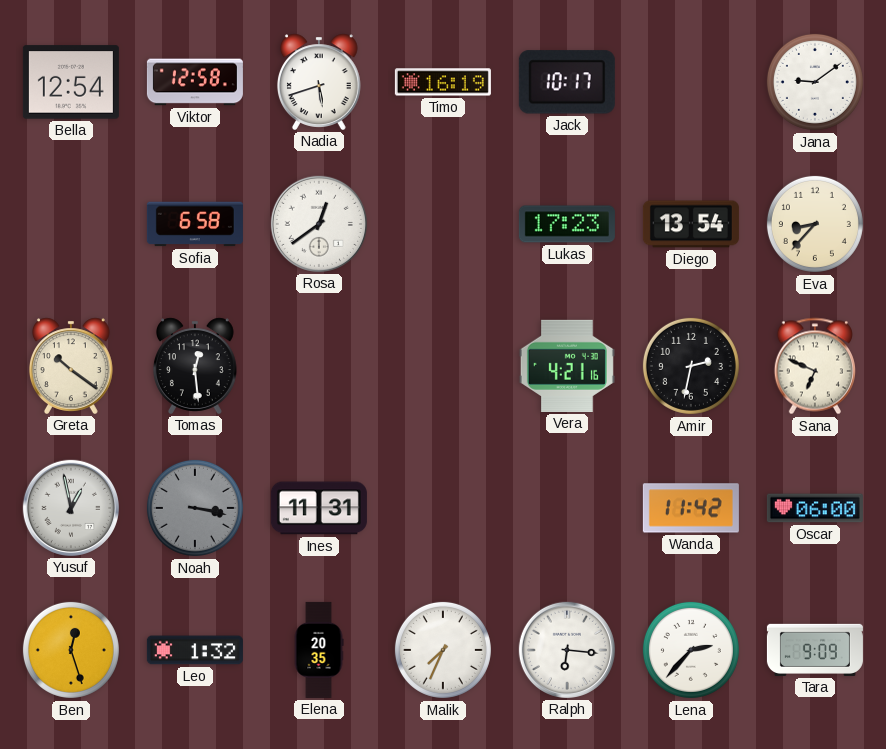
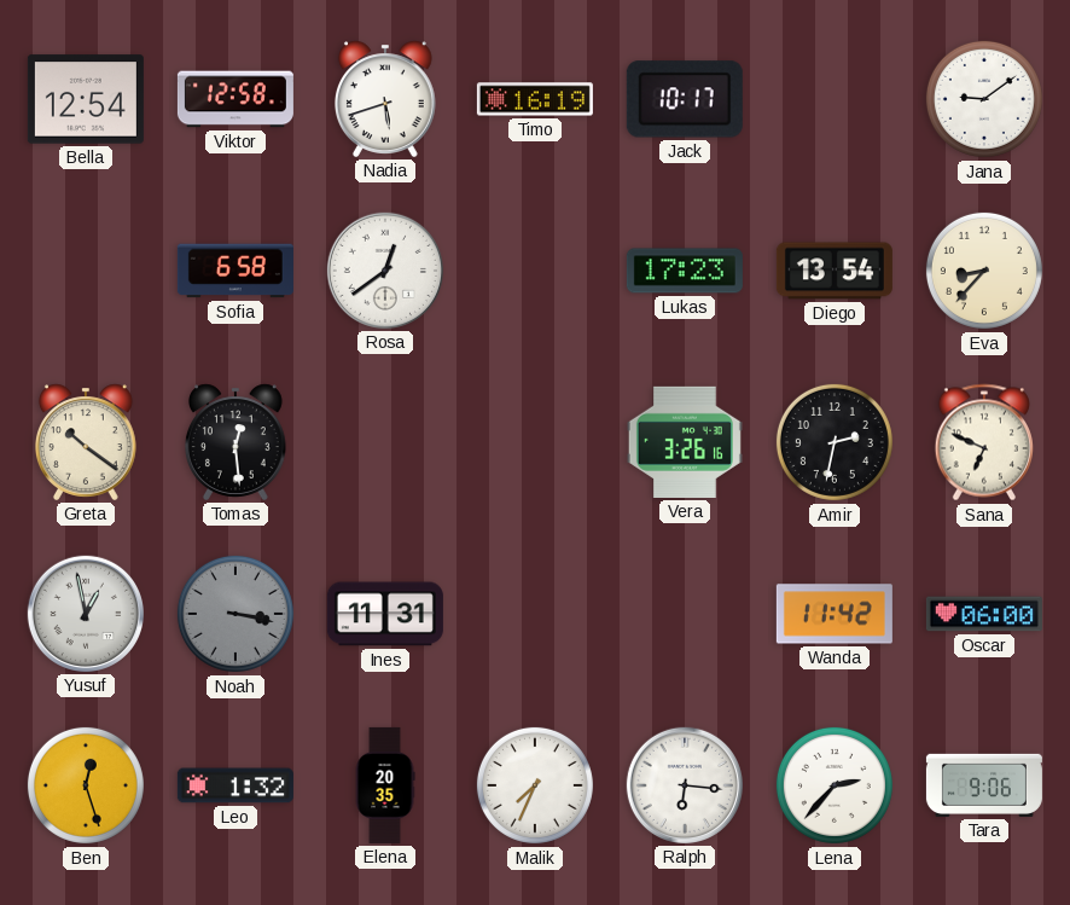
Vera: 4:21 -> 3:26 (685, 442)
Tara: 9:09 -> 9:06 (984, 785)
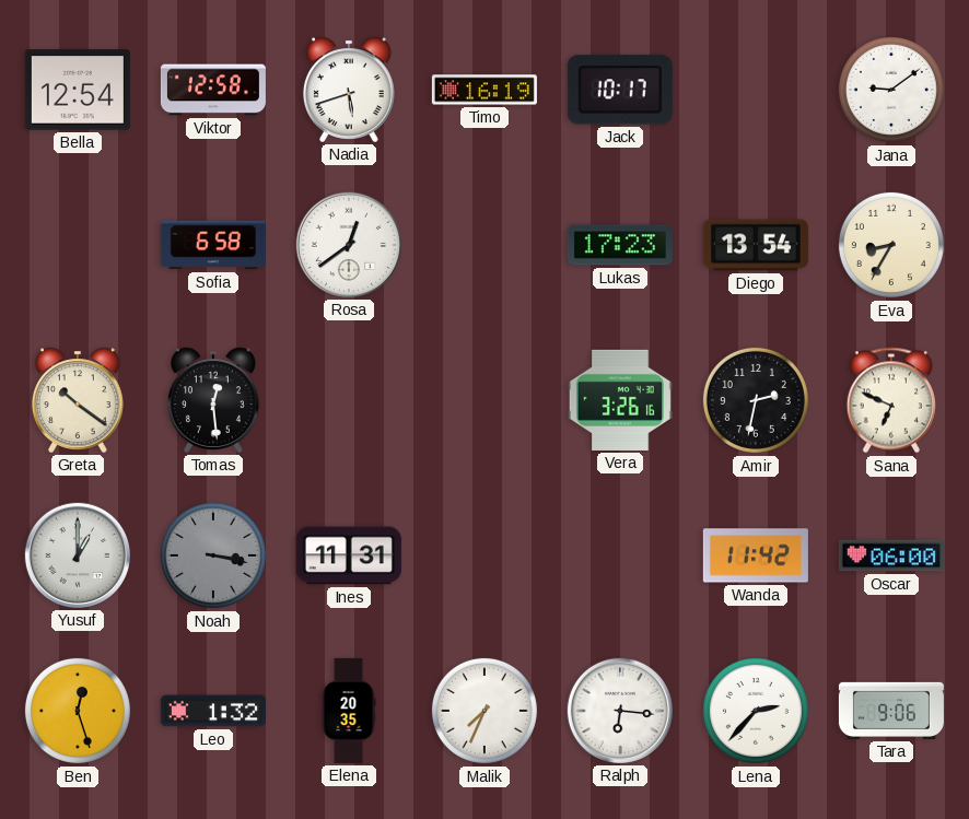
Eva: 8:37 -> 8:35 (891, 245)
Yusuf: 12:58 -> 1:00 (78, 555)
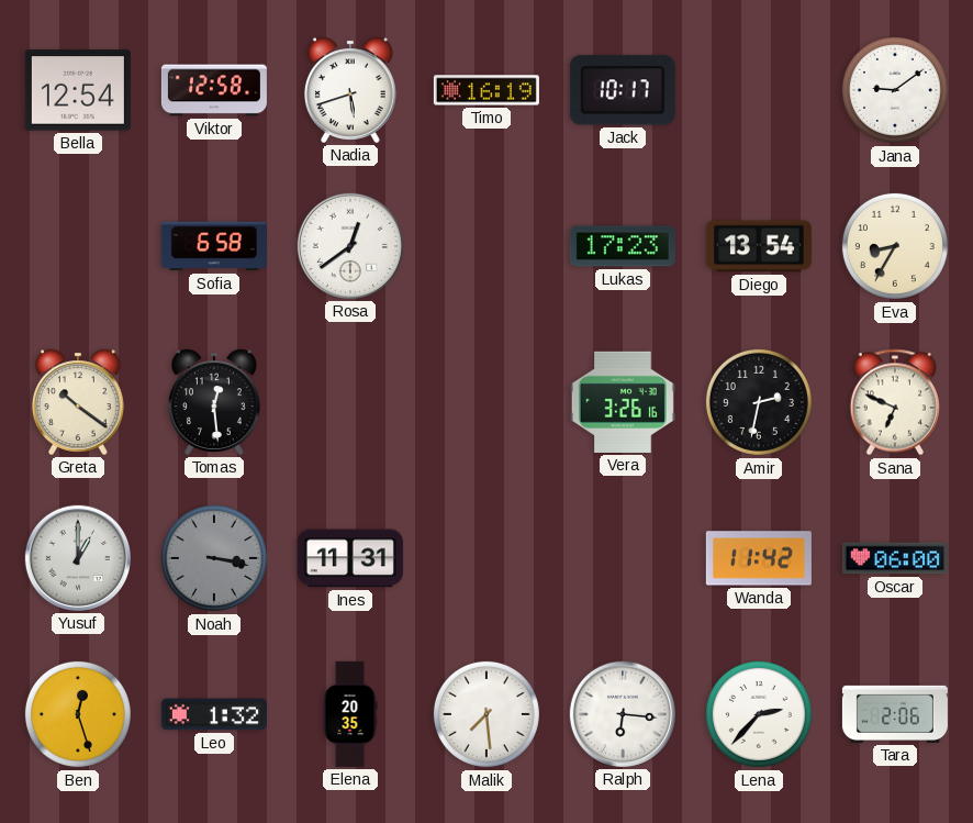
Malik: 7:34 -> 7:29 (486, 714)
Tara: 9:06 -> 2:06 (895, 714)
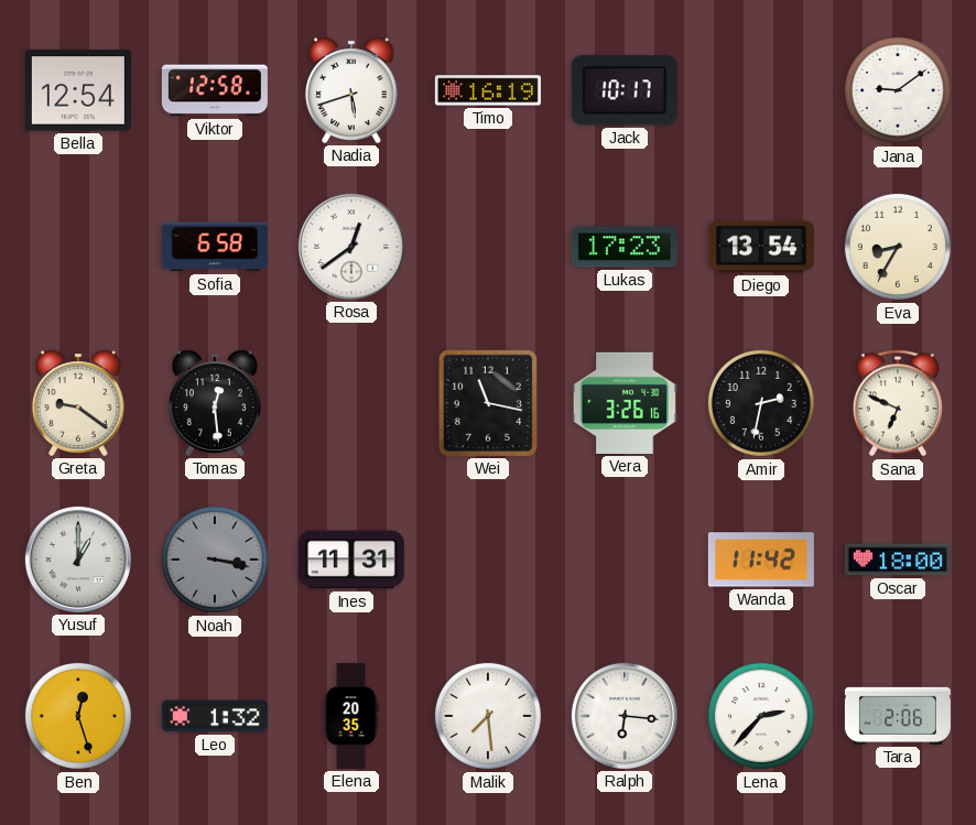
Greta: 10:21 -> 9:21 (78, 403)
Wei: none -> 11:17 (488, 403)
Oscar: 06:00 -> 18:00 (898, 560)
